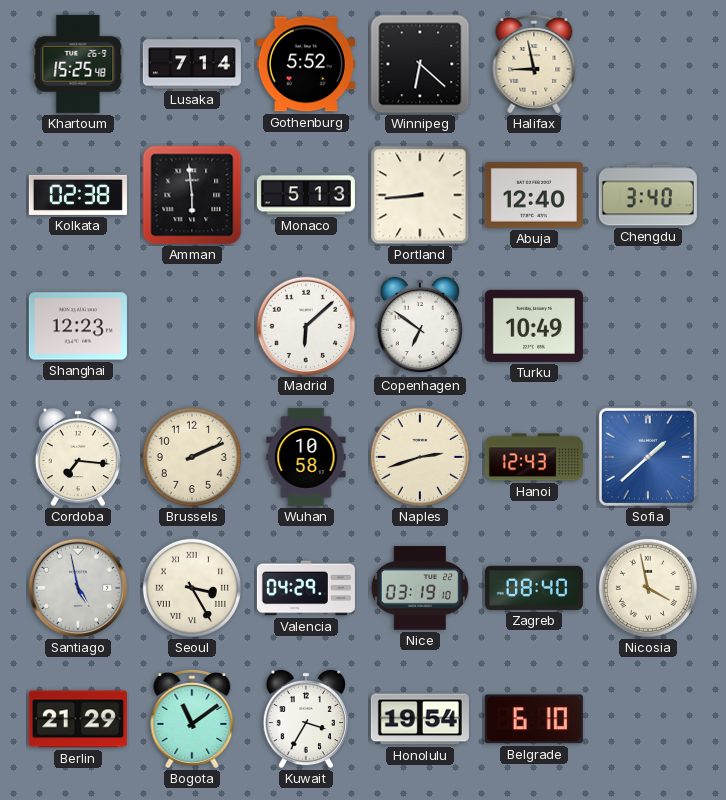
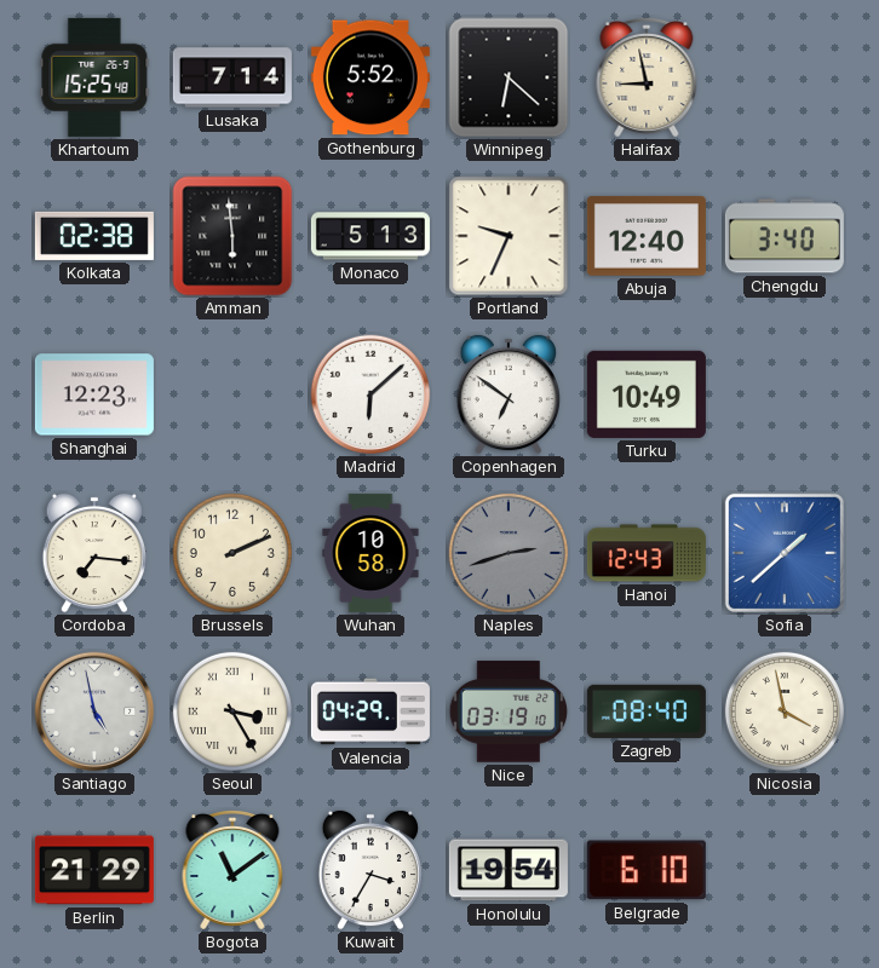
Portland: 8:44 -> 9:34 (509, 236)
Naples dial: cream -> grey (509, 553)
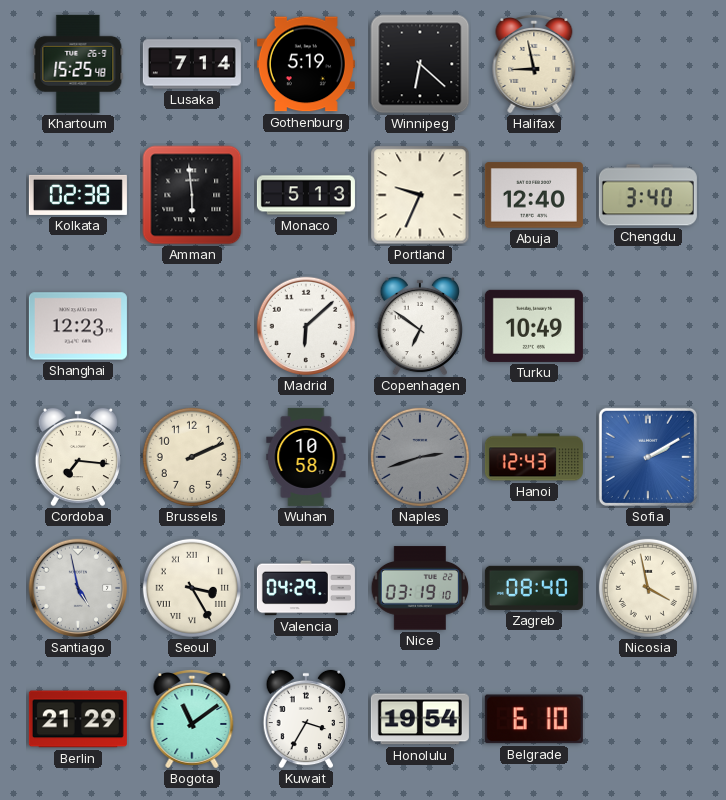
Gothenburg: 5:52 -> 5:19 (306, 64)
Sofia: 1:38 -> 2:10 (648, 457)
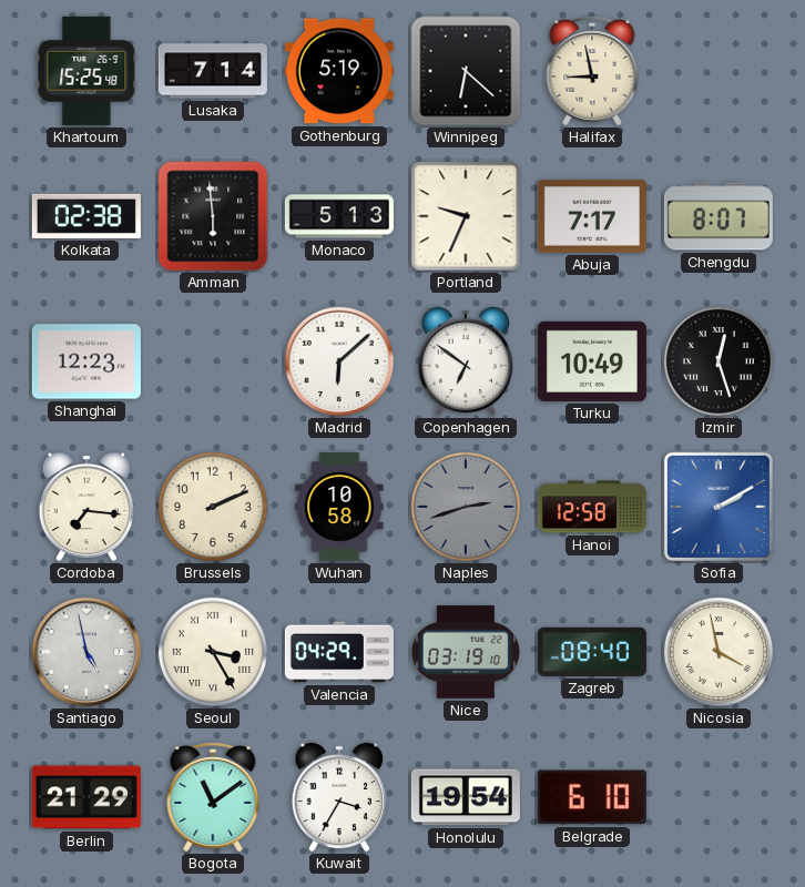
Abuja: 12:40 -> 7:17 (592, 216)
Chengdu: 3:40 -> 8:07 (719, 216)
Izmir: none -> 12:27 (719, 361)
Hanoi: 12:43 -> 12:58 (592, 507)
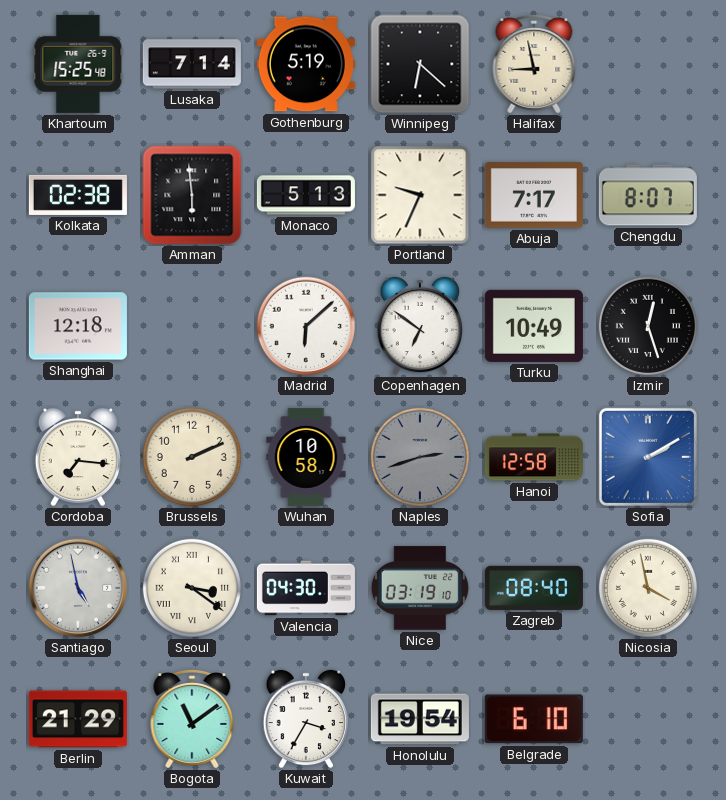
Shanghai: 12:23 -> 12:18 (78, 326)
Seoul: 3:25 -> 3:21 (192, 588)
Valencia: 04:29 -> 04:30 (306, 588)
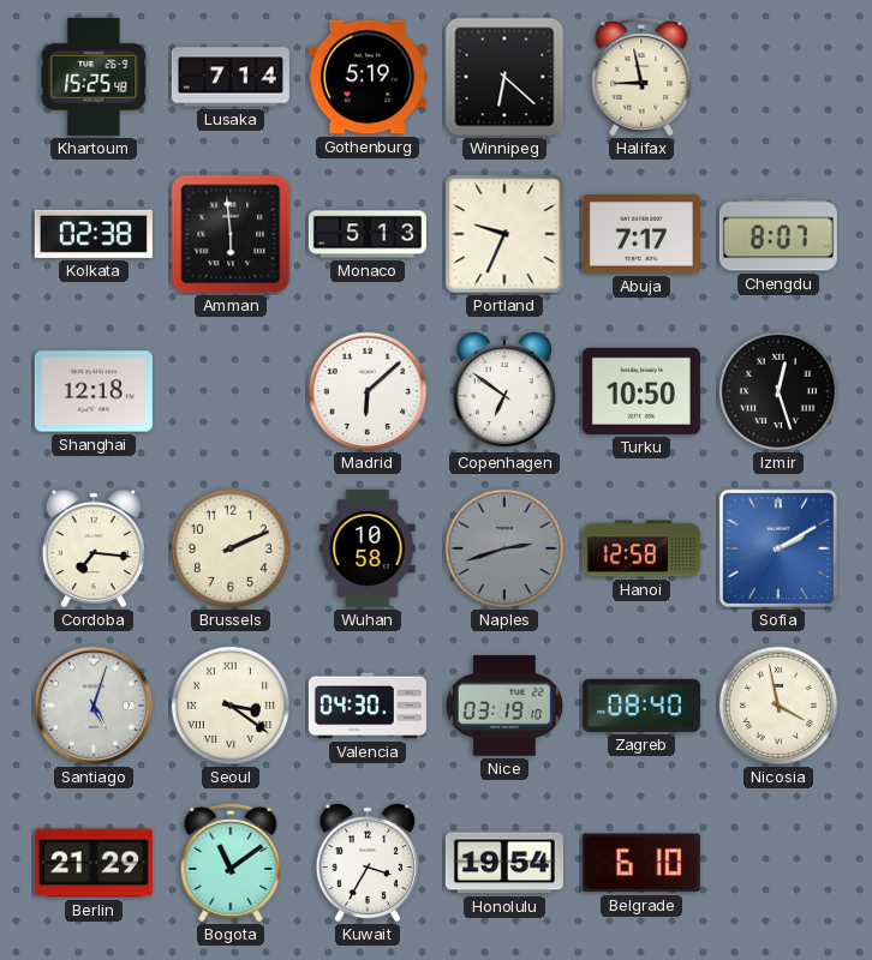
Turku: 10:49 -> 10:50 (641, 391)
Santiago: 4:58 -> 5:03 (94, 706)
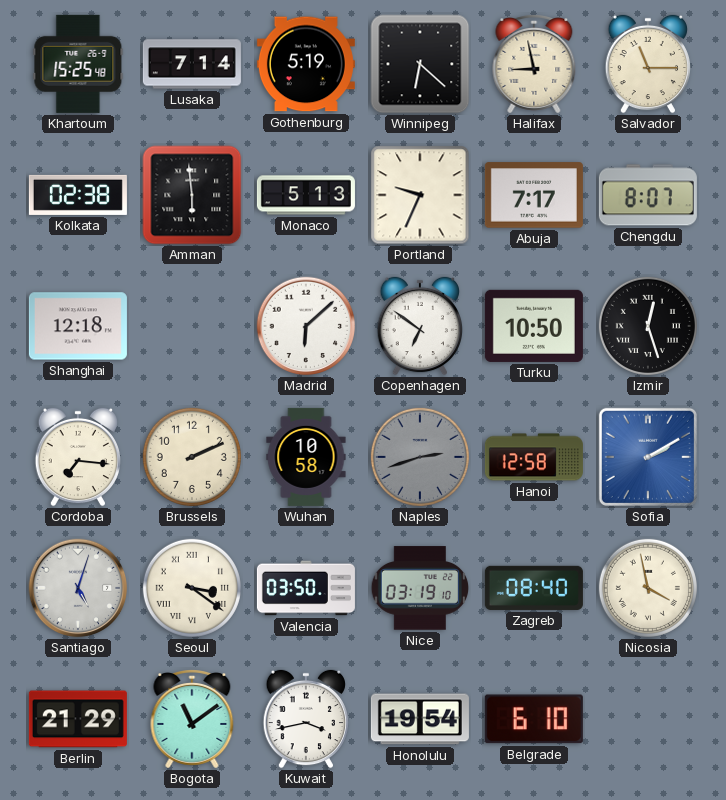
Salvador: none -> 11:15 (647, 64)
Valencia: 04:30 -> 03:50 (306, 588)
Kuwait: 3:35 -> 3:43 (305, 719)
